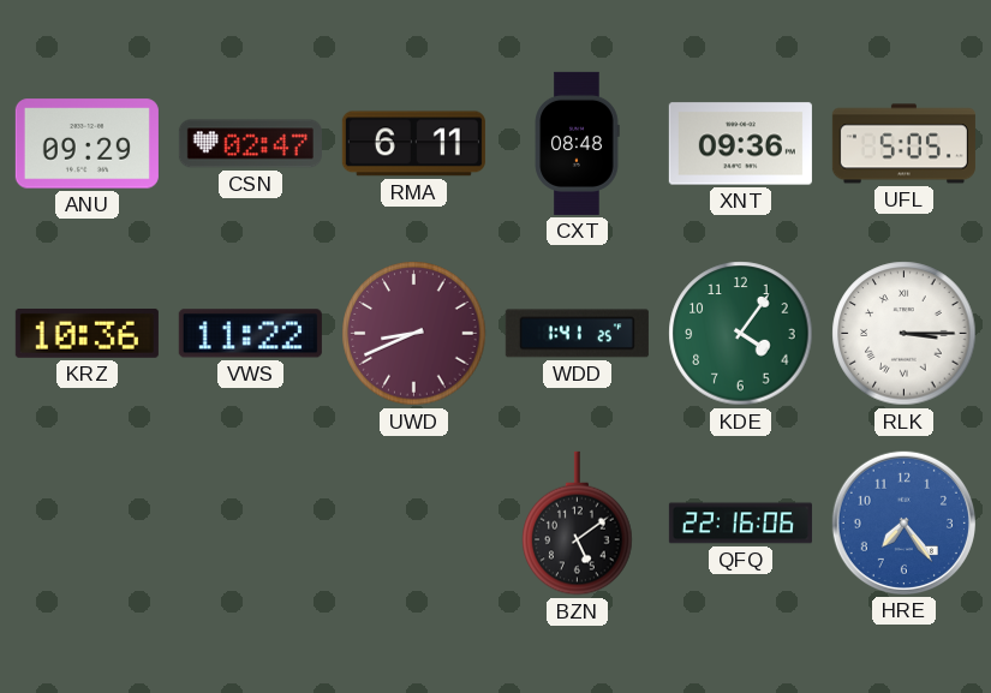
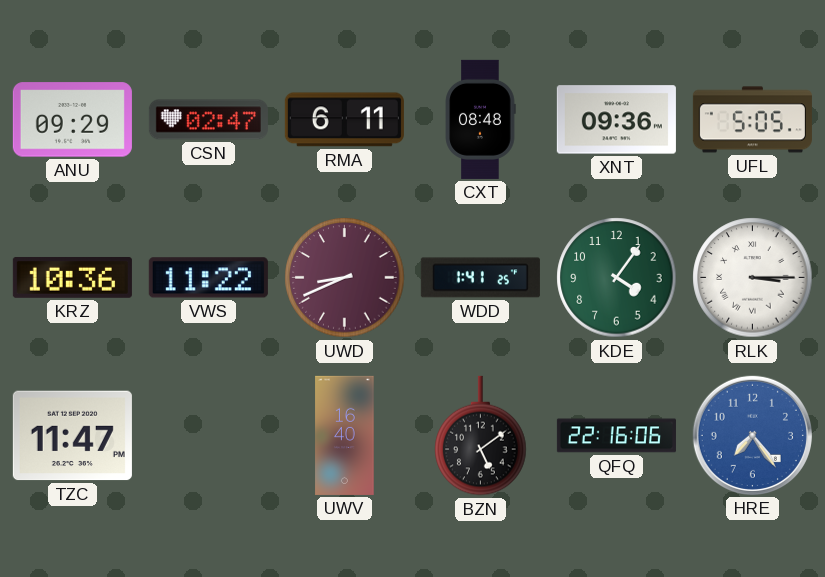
TZC: none -> 11:47 (72, 436)
UWV: none -> 16:40 (345, 435)
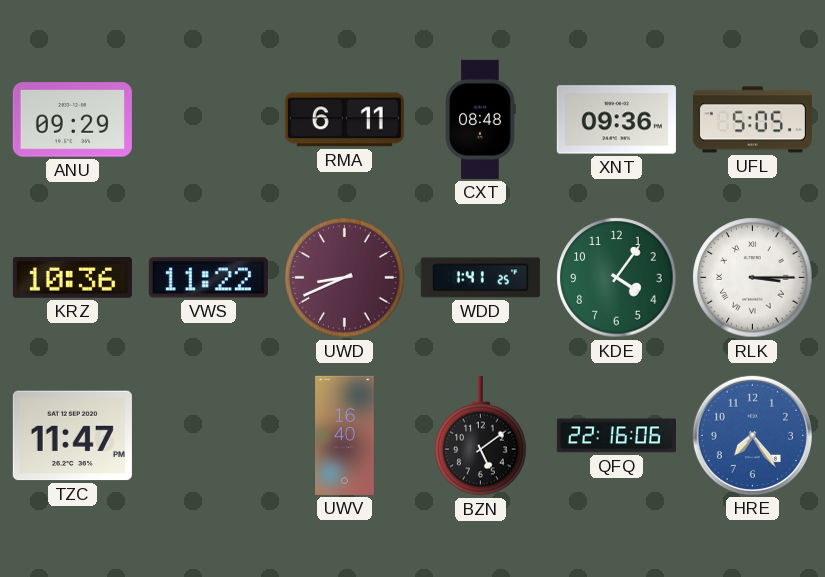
CSN: 02:47 -> none (208, 120)
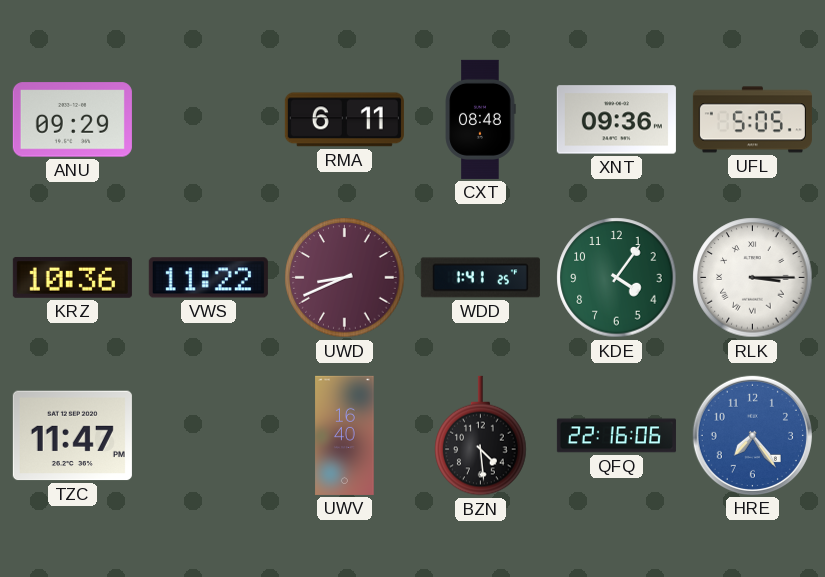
BZN: 5:09 -> 4:29 (481, 436)
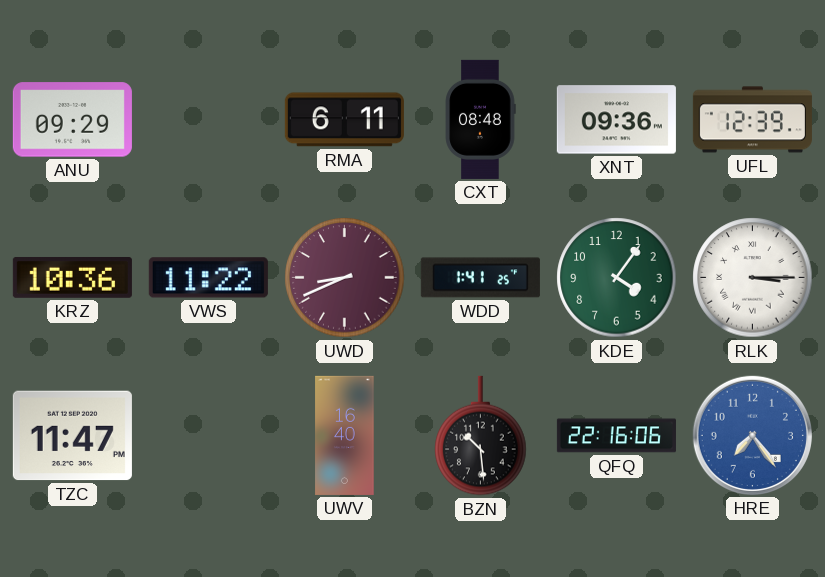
UFL: 5:05 -> 12:39 (752, 120)
BZN: 4:29 -> 10:29 (481, 436)
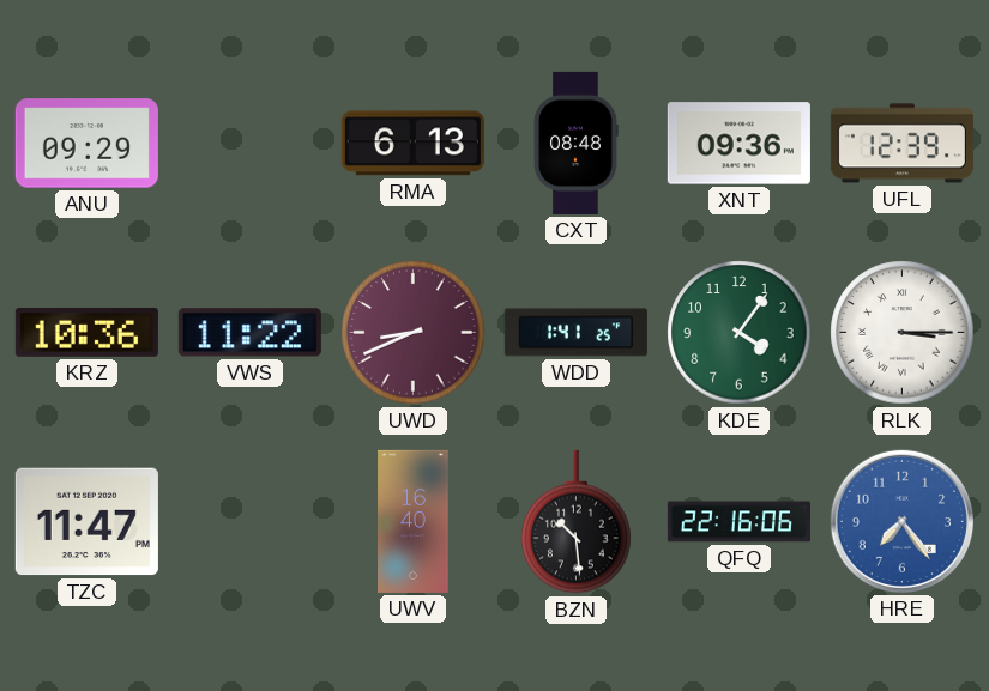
RMA: 6:11 -> 6:13 (412, 144)
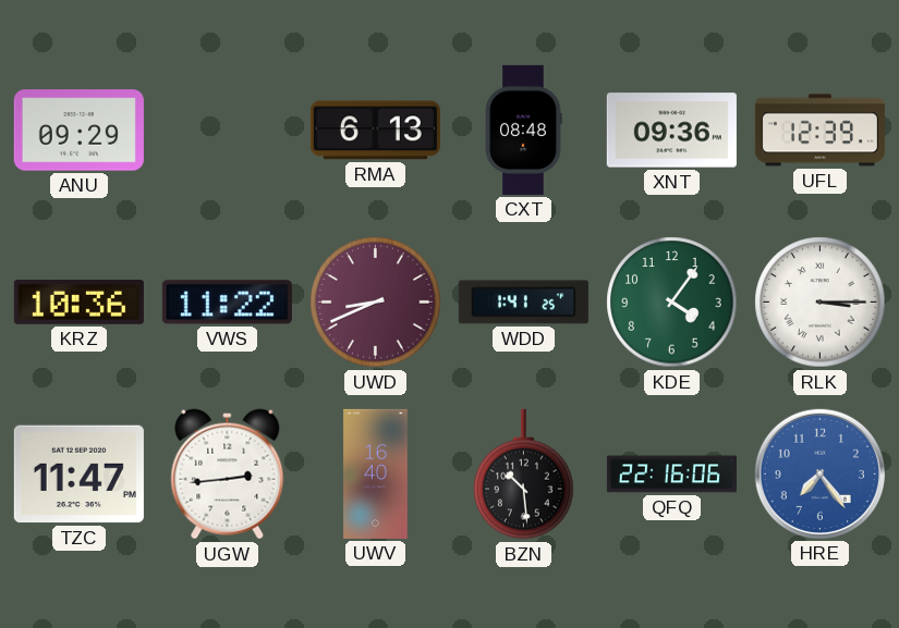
UGW: none -> 2:44 (228, 475)
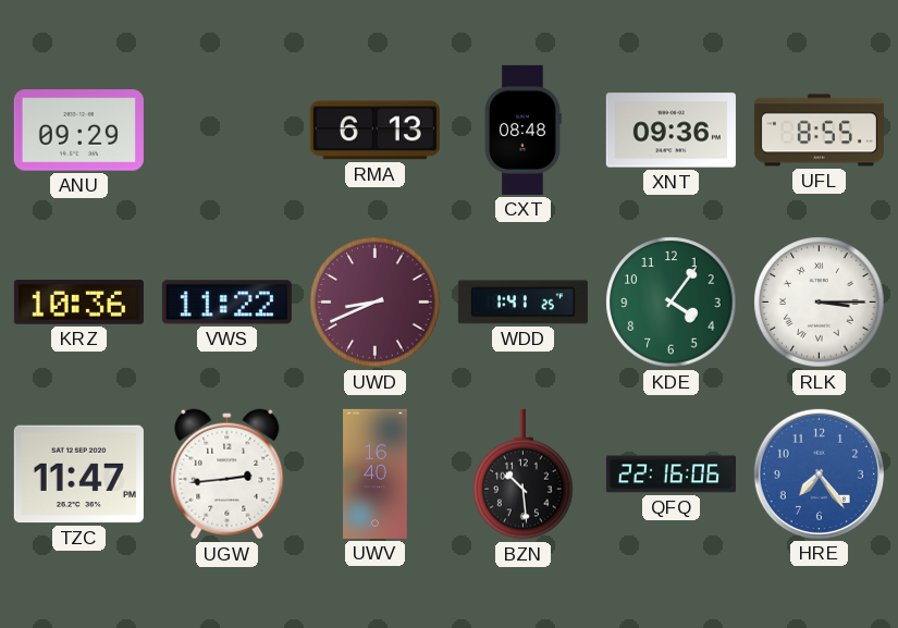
UFL: 12:39 -> 8:55 (819, 131)
